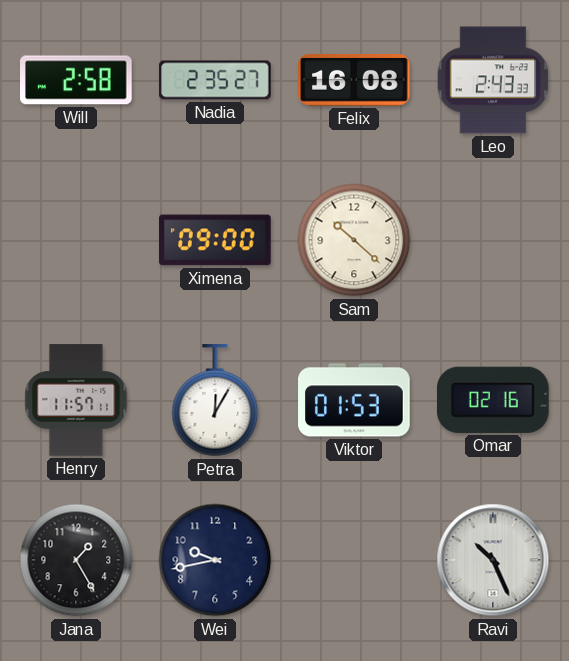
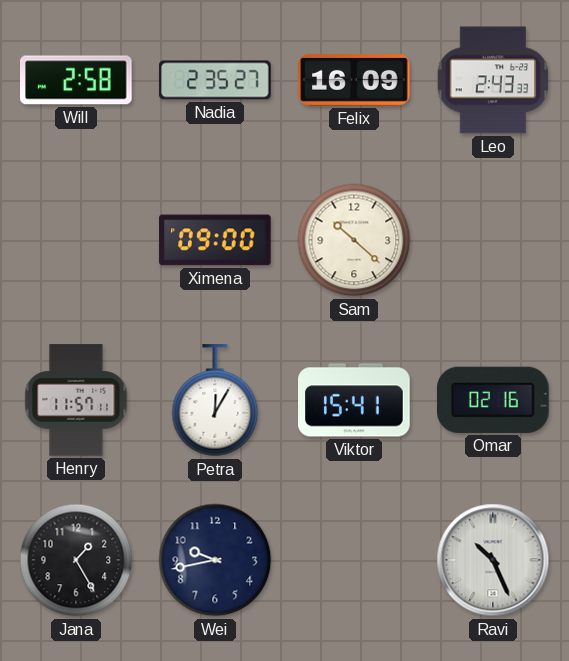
Felix: 16:08 -> 16:09 (354, 81)
Viktor: 01:53 -> 15:41 (354, 400)
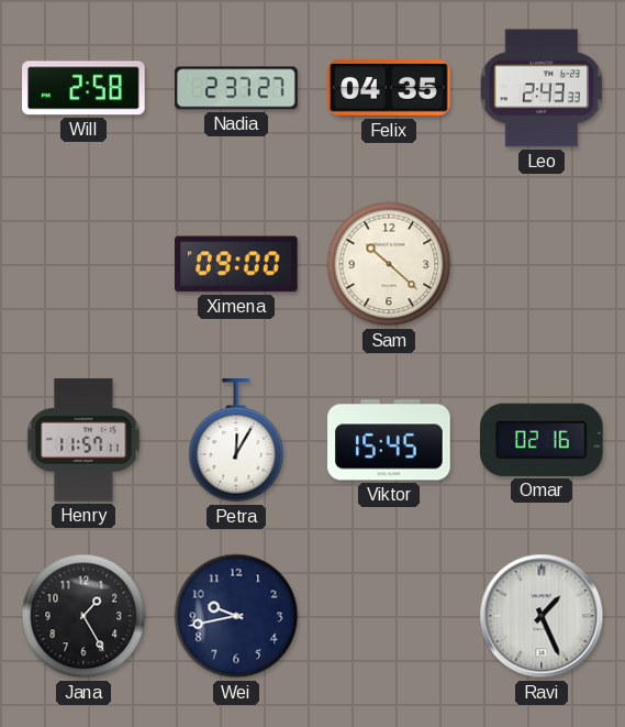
Nadia: 2:35 -> 2:37 (236, 88)
Felix: 16:09 -> 04:35 (389, 89)
Viktor: 15:41 -> 15:45 (389, 440)
Ravi: 10:26 -> 1:26 (542, 616)
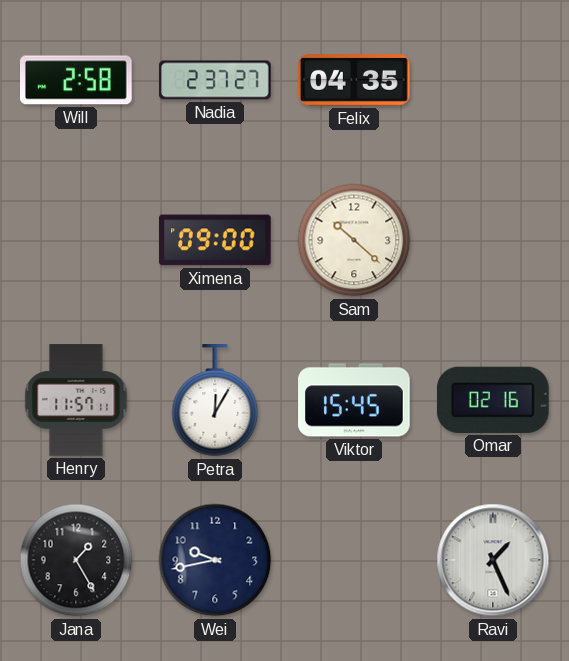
Leo: 2:43 -> none (542, 88)
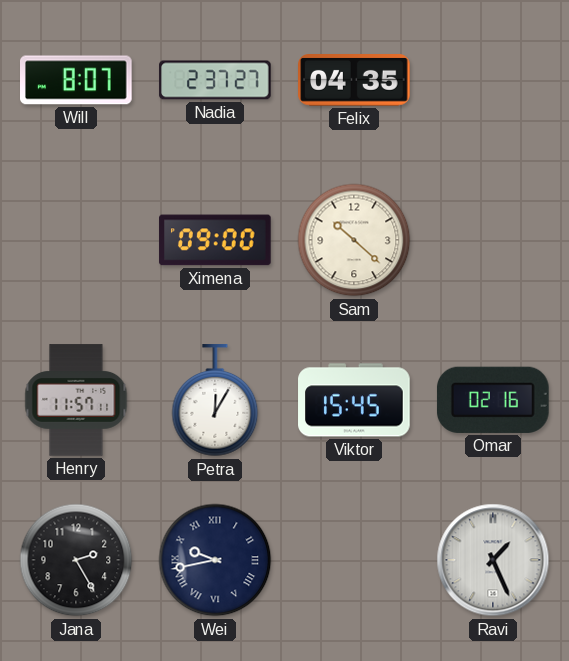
Will: 2:58 -> 8:07 (77, 80)
Jana: 1:25 -> 2:25 (76, 560)
Wei numerals: Arabic -> Roman (215, 560)
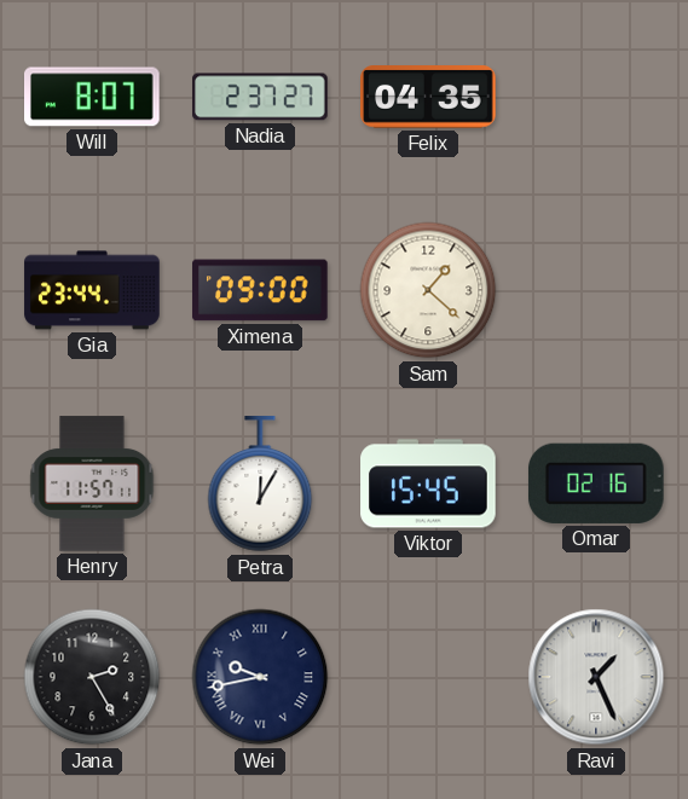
Gia: none -> 23:44 (92, 290)
Sam: 10:22 -> 1:22 (428, 290)
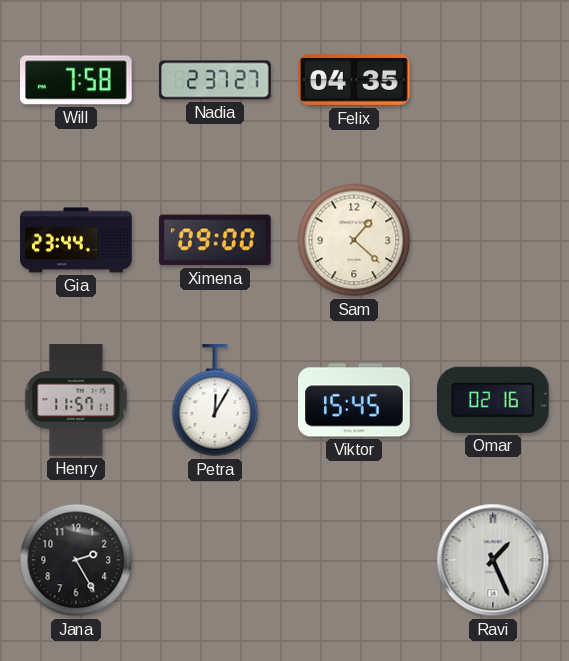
Will: 8:07 -> 7:58 (77, 80)
Wei: 9:43 -> none (260, 677)
